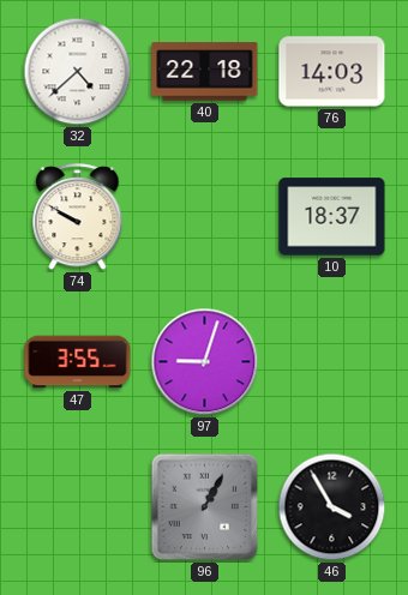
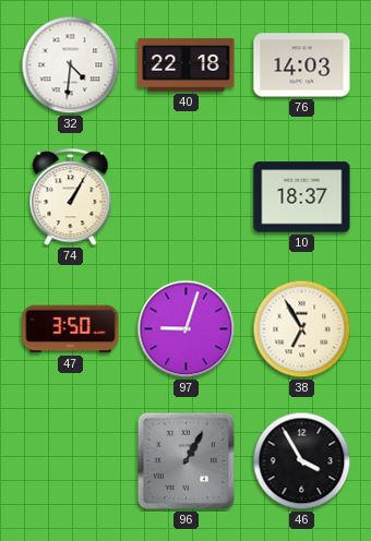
32: 4:38 -> 4:31 (71, 65)
74: 9:50 -> 1:05 (71, 197)
47: 3:55 -> 3:50 (71, 329)
38: none -> 6:55 (302, 329)
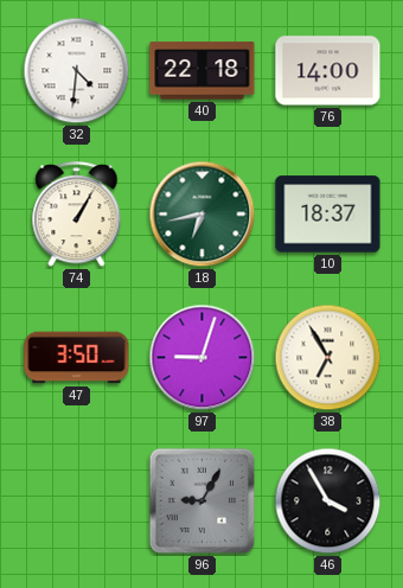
76: 14:03 -> 14:00 (328, 71)
18: none -> 6:43 (203, 215)
96: 1:05 -> 9:05 (203, 501)
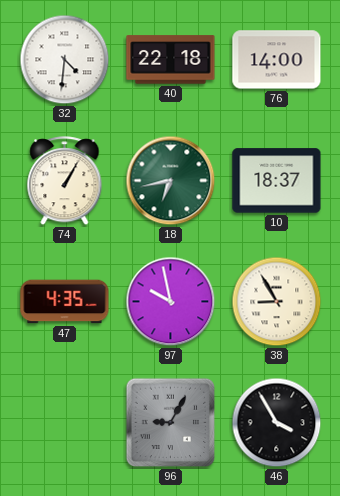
47: 3:50 -> 4:35 (65, 302)
97: 9:03 -> 9:58 (171, 302)
38: 6:55 -> 8:55 (277, 302)
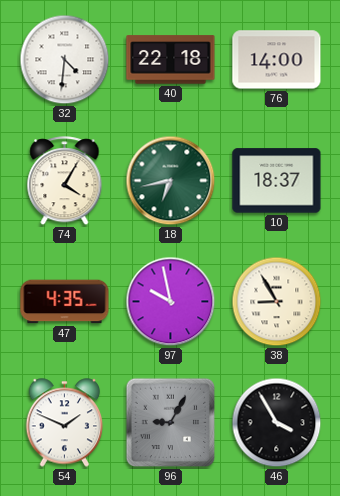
74: 1:05 -> 4:05 (65, 181)
54: none -> 1:49 (65, 423)
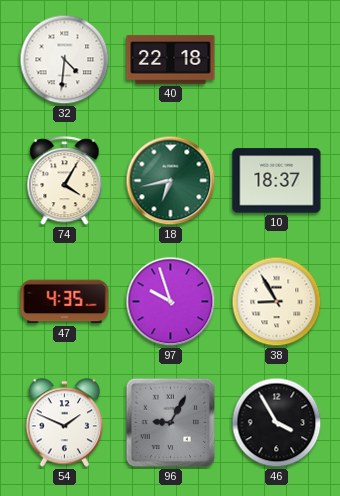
76: 14:00 -> none (277, 60)
97: 9:58 -> 9:57 (171, 302)
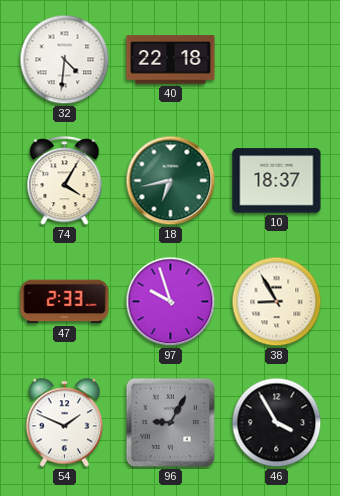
47: 4:35 -> 2:33 (65, 302)
